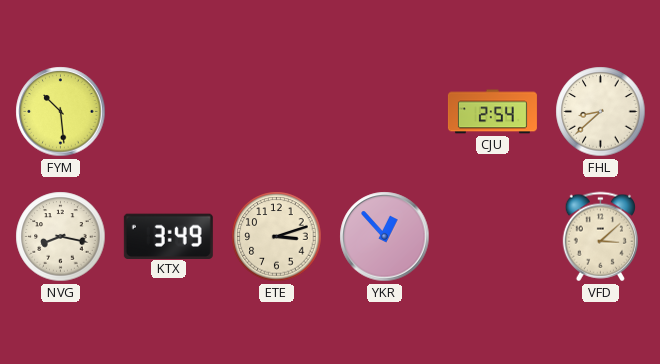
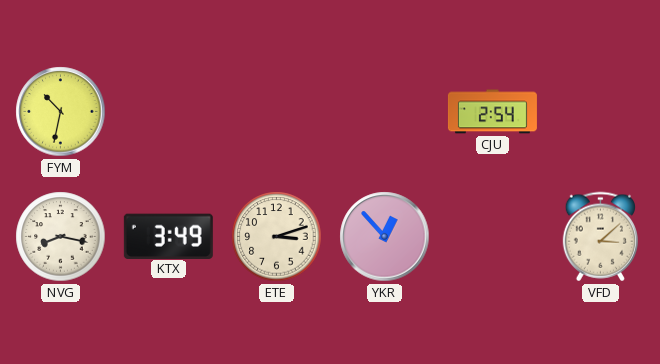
FYM: 10:29 -> 10:32 (61, 112)
FHL: 8:38 -> none (601, 112)
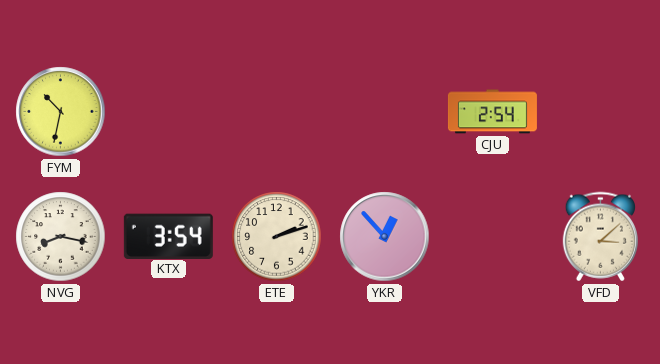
KTX: 3:49 -> 3:54 (168, 236)
ETE: 3:12 -> 2:12 (277, 237)
